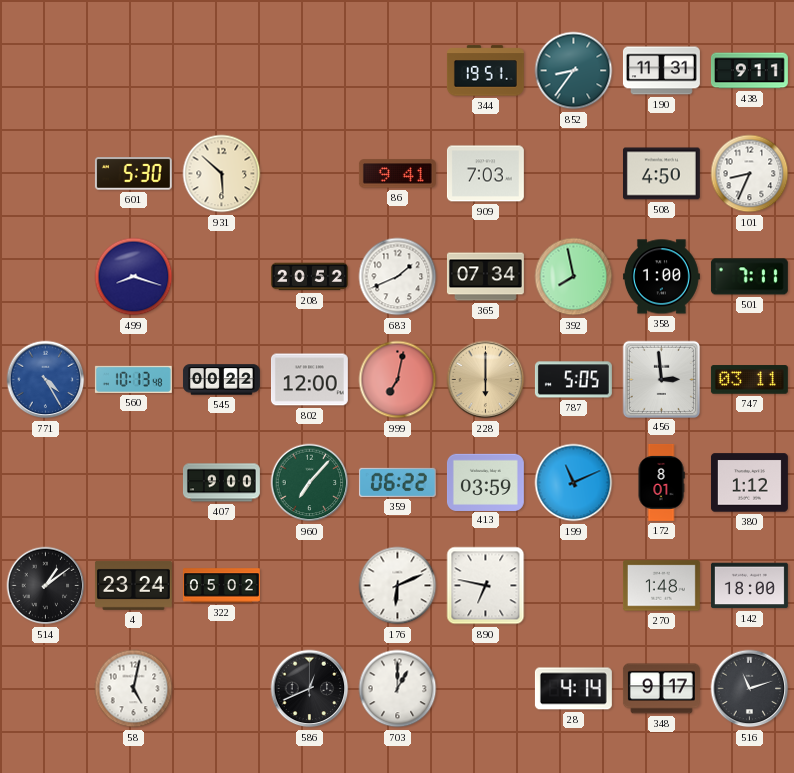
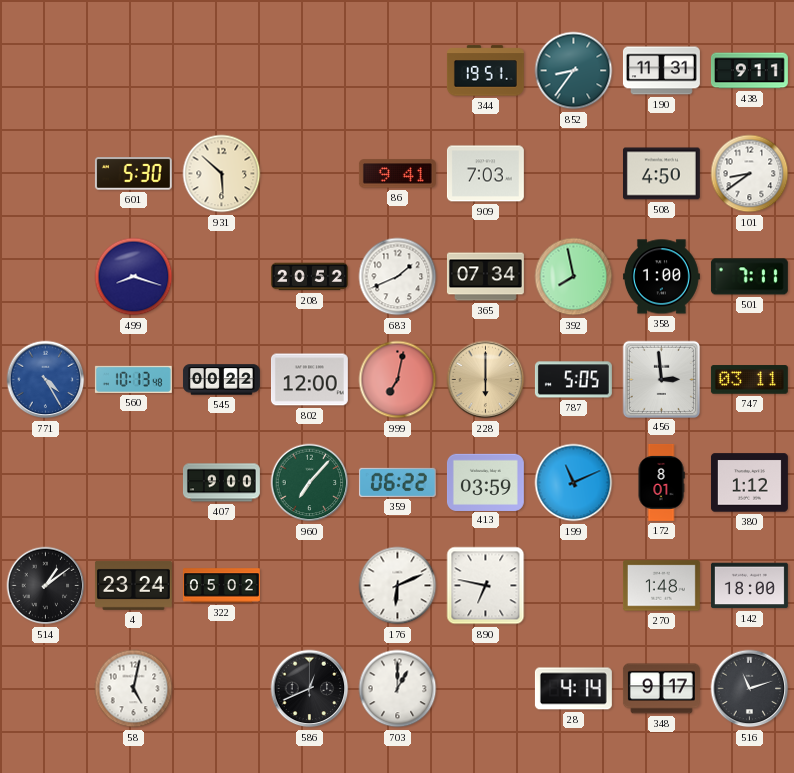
101: 8:34 -> 8:39 (750, 174)
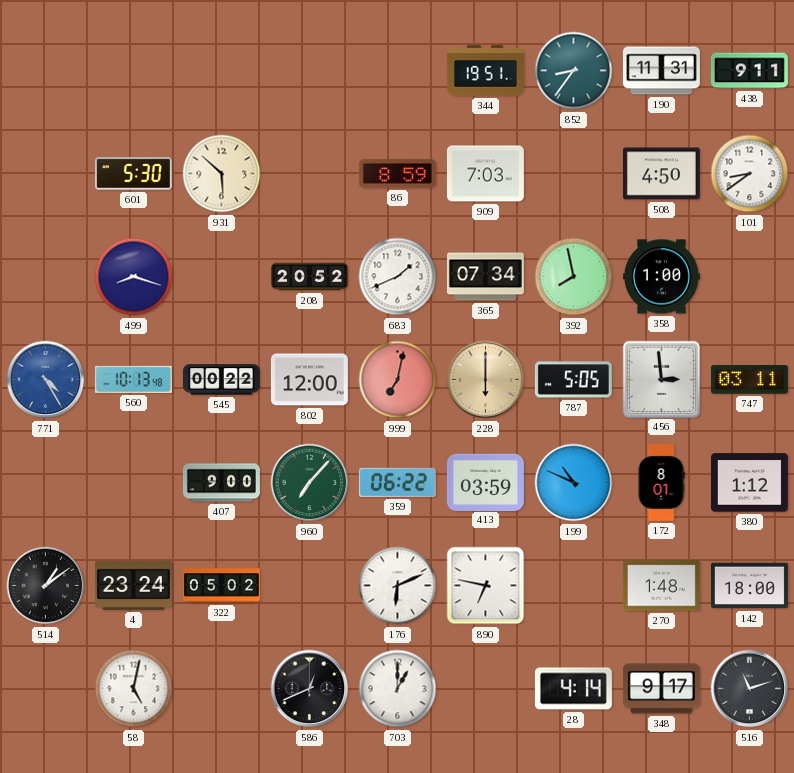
86: 9:41 -> 8:59 (397, 174)
501: 7:11 -> none (749, 277)
199: 11:11 -> 10:49 (574, 483)
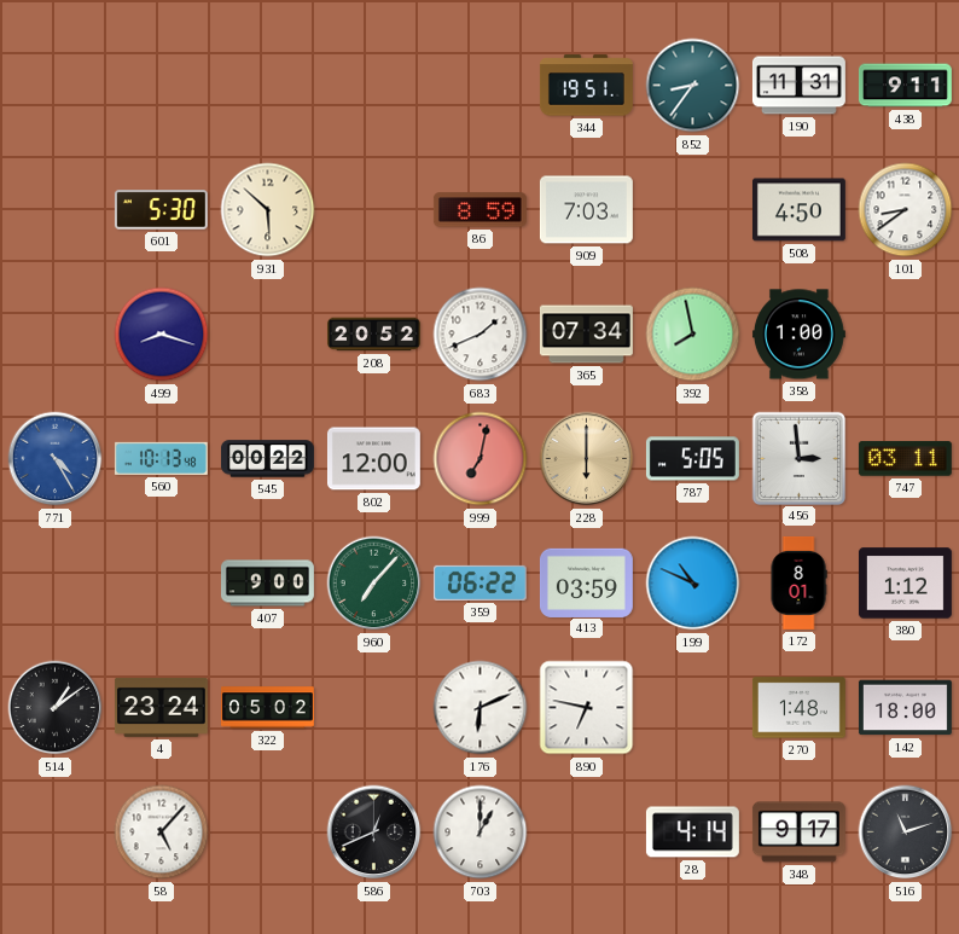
58: 5:02 -> 5:07 (162, 833)
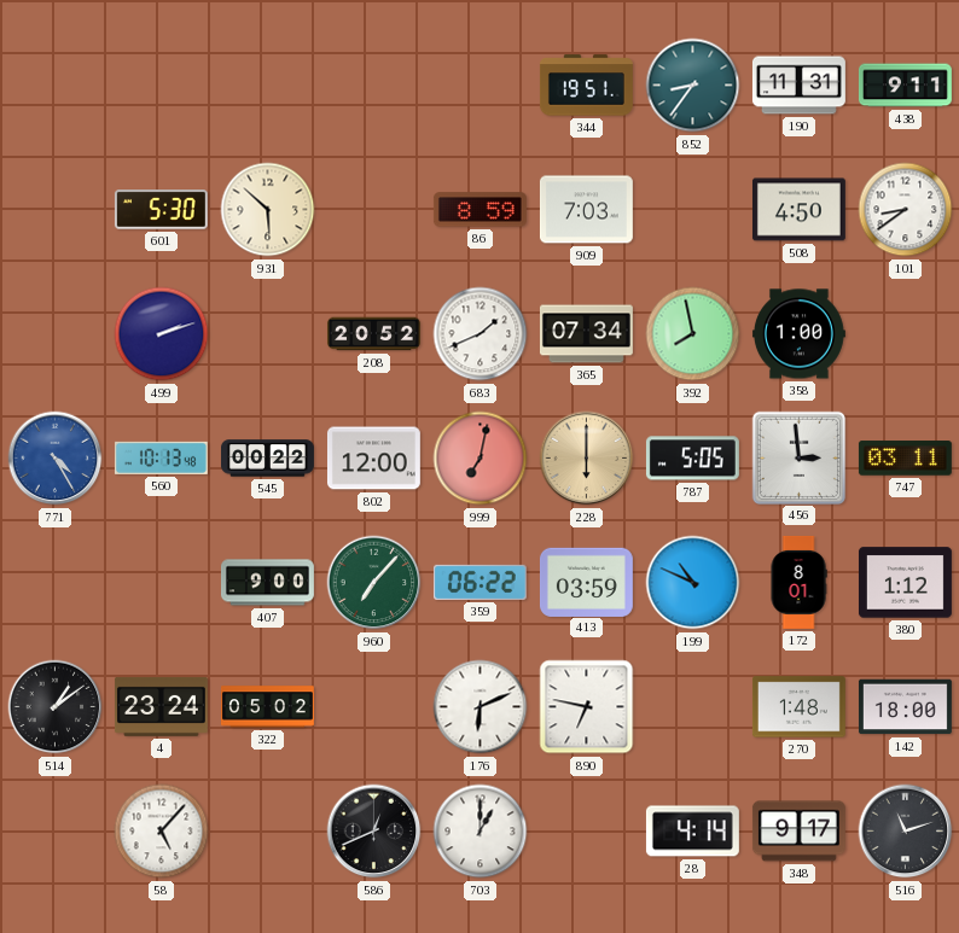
499: 8:18 -> 2:12 (162, 334)
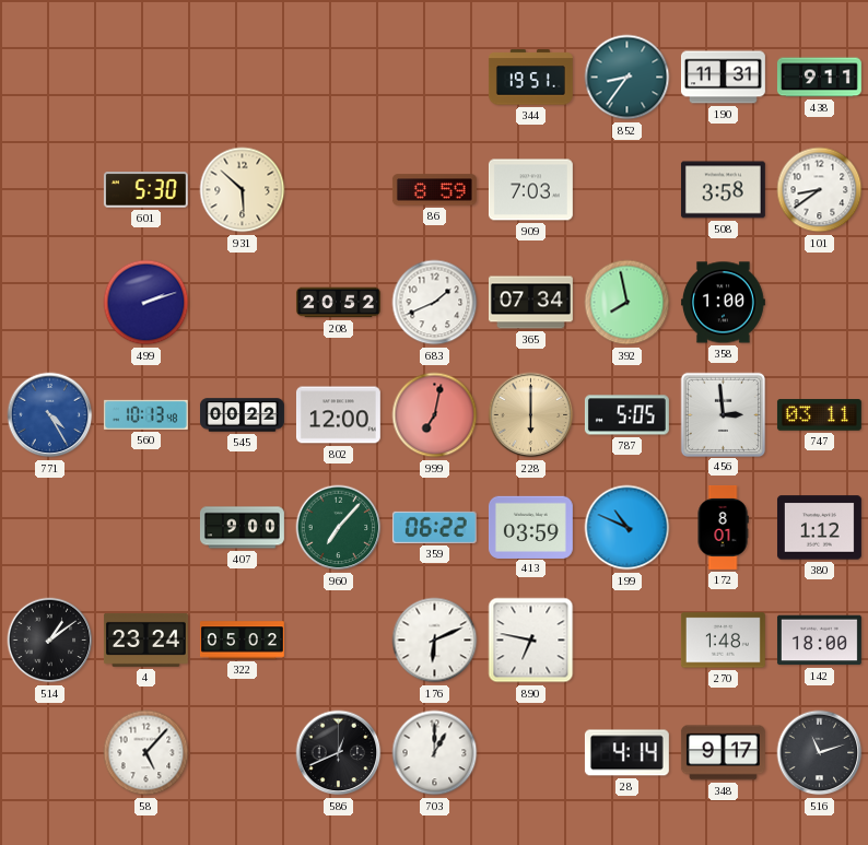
508: 4:50 -> 3:58 (723, 190)
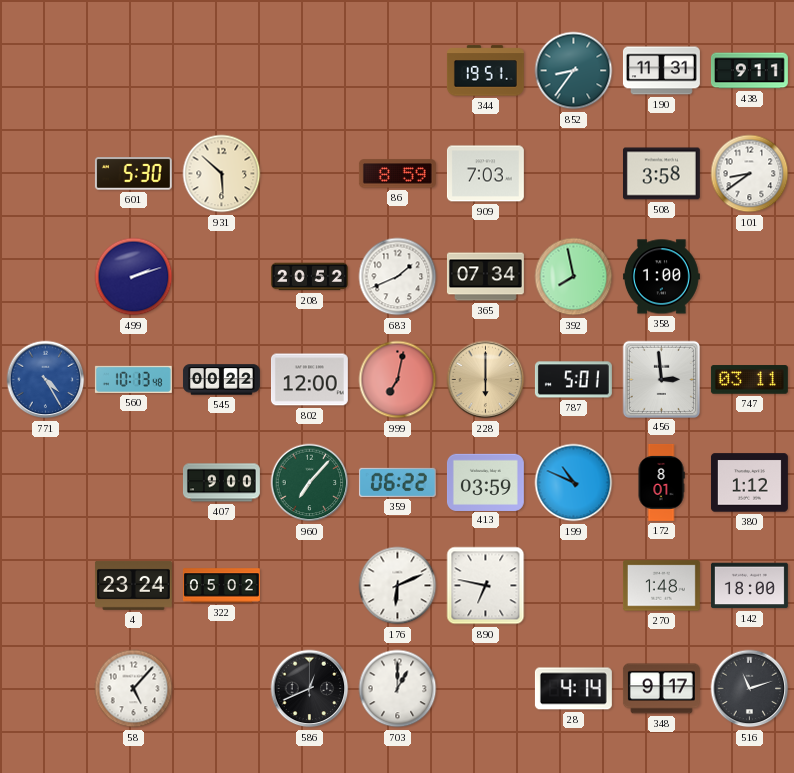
787: 5:05 -> 5:01 (573, 380)
514: 1:09 -> none (50, 641)
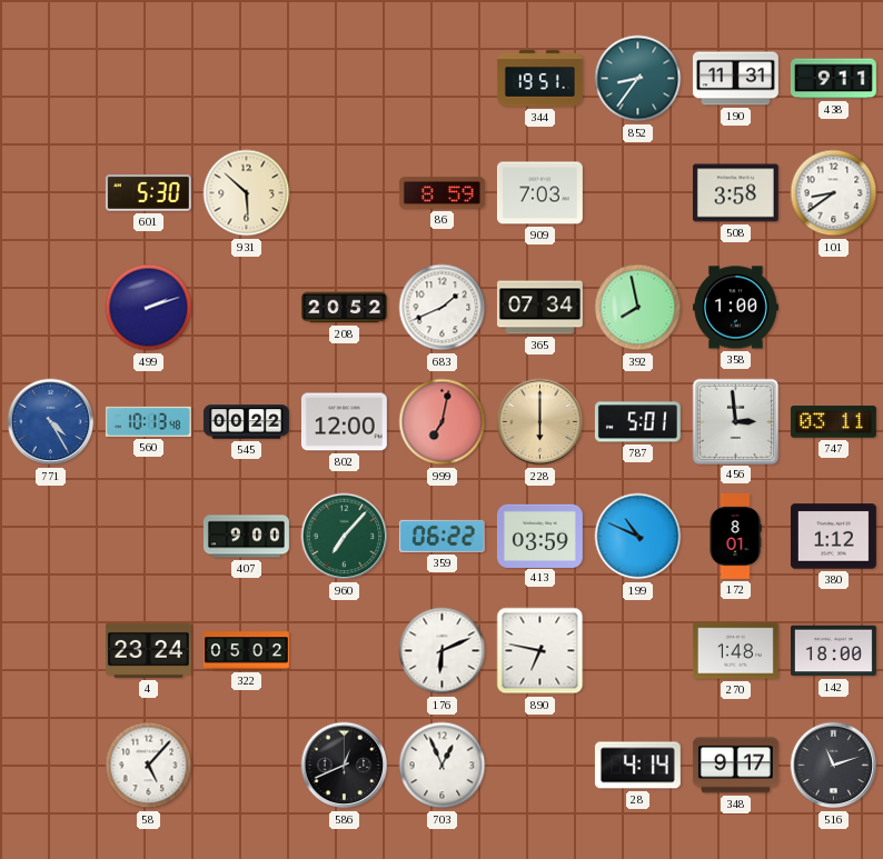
703: 1:00 -> 12:56 (443, 766)
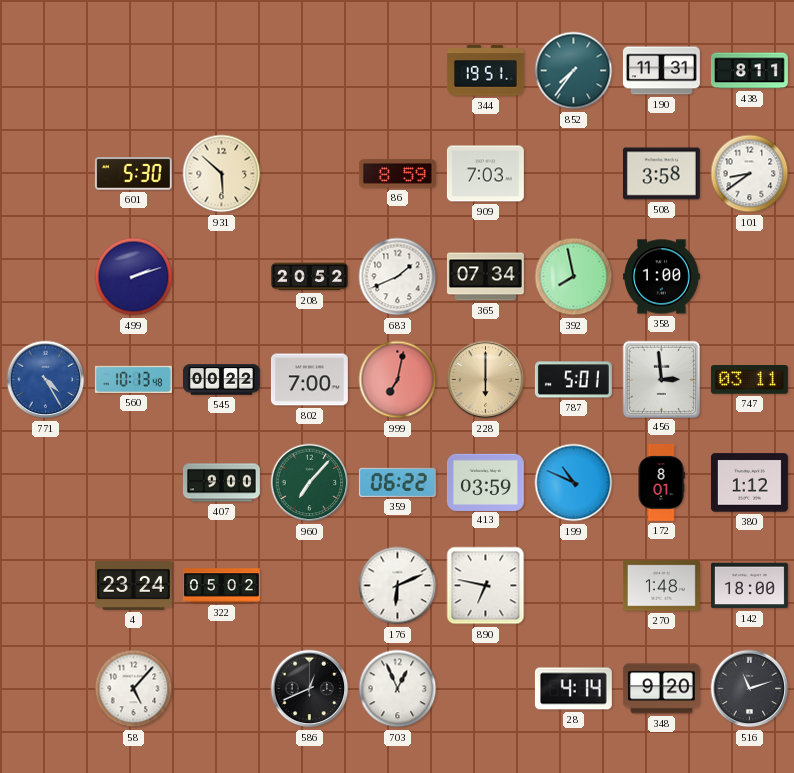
852: 8:36 -> 7:36 (574, 71)
438: 9:11 -> 8:11 (749, 71)
802: 12:00 -> 7:00 (309, 380)
348: 9:17 -> 9:20 (661, 689)
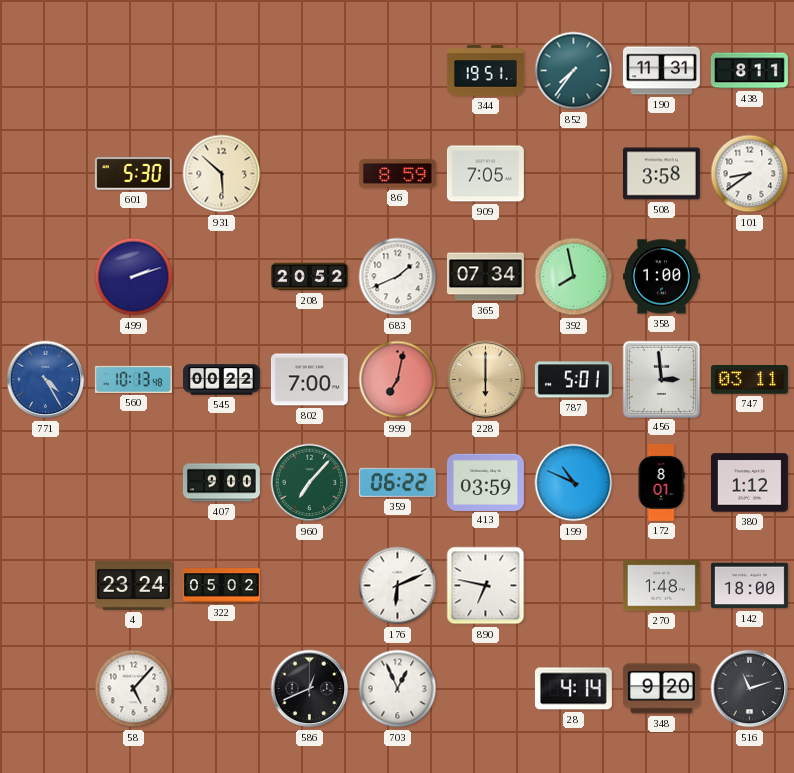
909: 7:03 -> 7:05 (485, 174)
